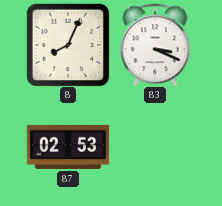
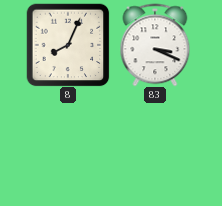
87: 02:53 -> none (68, 147)
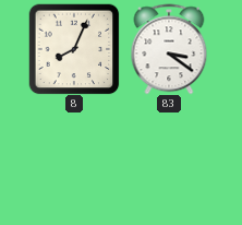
83: 3:19 -> 3:21 (169, 49)
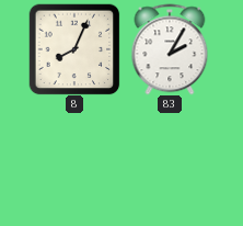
83: 3:21 -> 2:05 (170, 49)
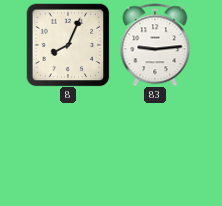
83: 2:05 -> 9:14 (155, 45)
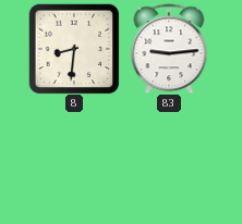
8: 8:04 -> 8:31 (74, 49)
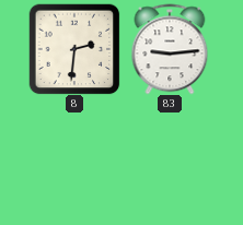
8: 8:31 -> 2:31 (74, 49)
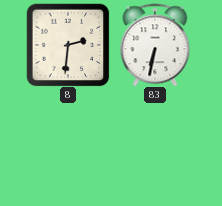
83: 9:14 -> 6:32 (155, 45)
